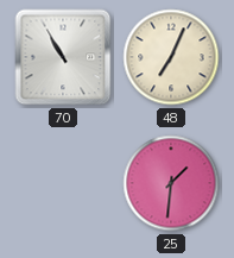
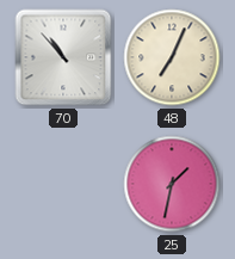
70: 10:55 -> 10:53 (63, 57)
25: 1:31 -> 1:32 (172, 184)
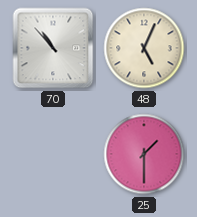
48: 7:04 -> 5:04 (144, 48)
25: 1:32 -> 1:30 (144, 154)
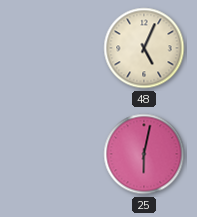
70: 10:53 -> none (53, 48)
25: 1:30 -> 6:02 (144, 154)
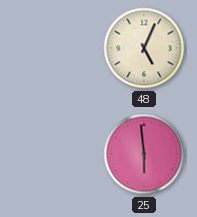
25: 6:02 -> 5:59 (144, 154)
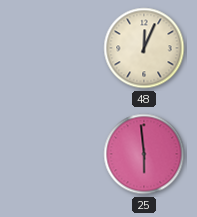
48: 5:04 -> 12:04 (144, 48)
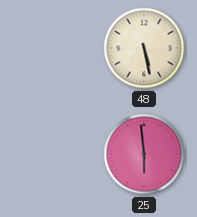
48: 12:04 -> 5:28 (144, 48)
